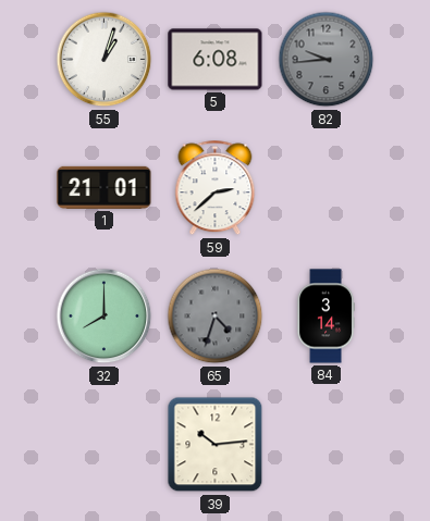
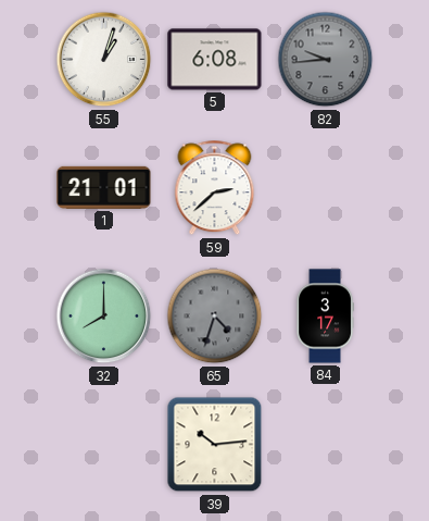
84: 3:14 -> 3:17 (325, 317)
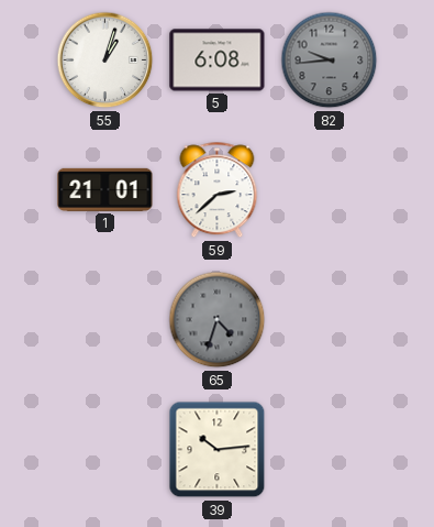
32: 8:00 -> none (104, 317)
84: 3:17 -> none (325, 317)
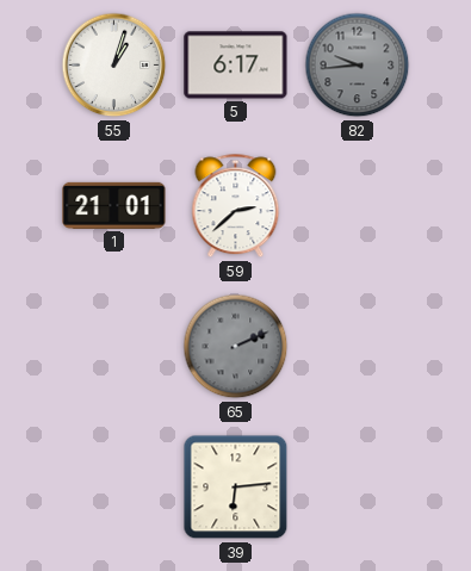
5: 6:08 -> 6:17 (236, 66)
65: 4:33 -> 2:11 (236, 347)
39: 10:14 -> 6:14 (236, 488)
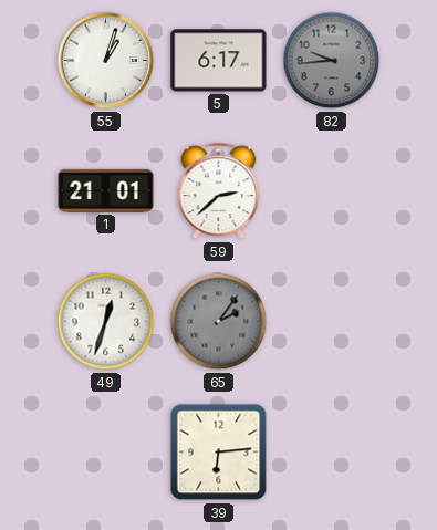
49: none -> 12:33 (106, 322)
65: 2:11 -> 2:06 (219, 322)
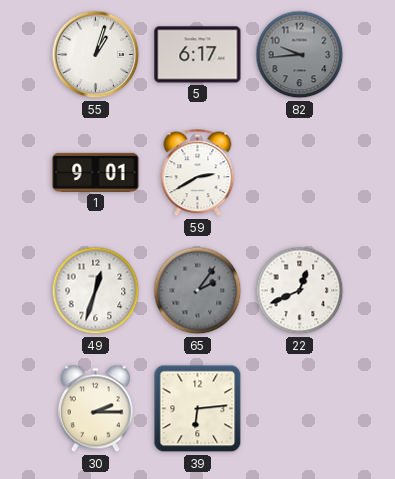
1: 21:01 -> 9:01 (96, 172)
59: 2:38 -> 2:40 (198, 173)
22: none -> 12:41 (300, 291)
30: none -> 2:15 (95, 409)
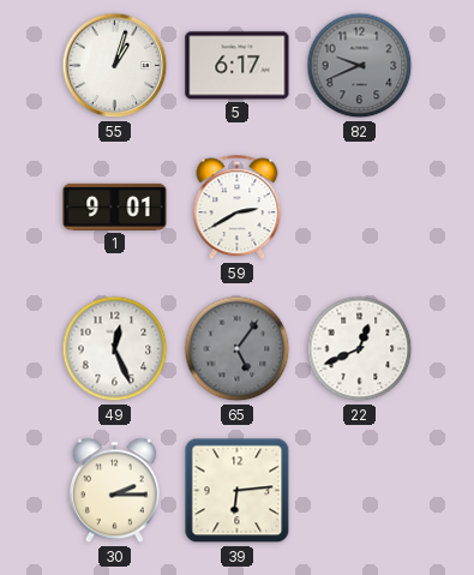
82: 9:44 -> 9:41 (360, 66)
49: 12:33 -> 12:26 (115, 349)
65: 2:06 -> 5:06 (238, 349)
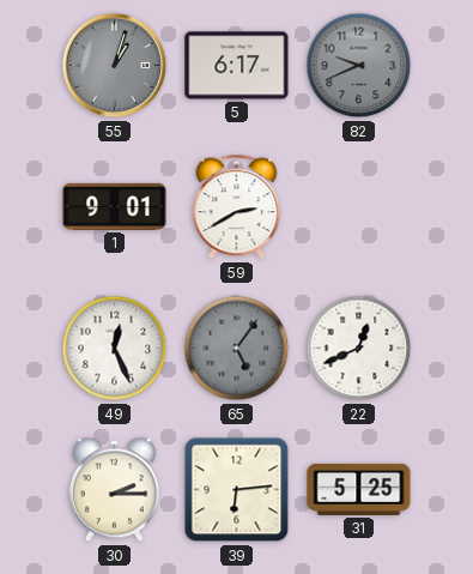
55 dial: white -> grey (115, 66)
31: none -> 5:25 (359, 489)
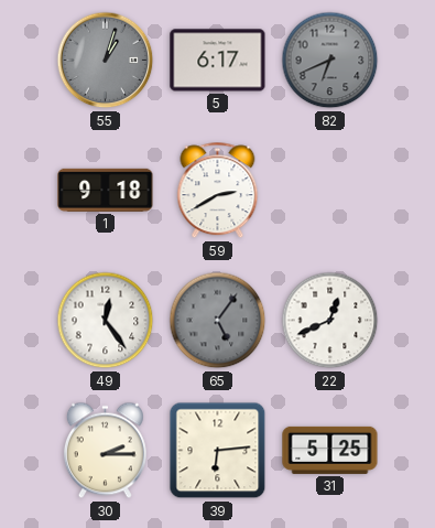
82: 9:41 -> 6:41 (330, 61)
1: 9:01 -> 9:18 (106, 190)
49: 12:26 -> 12:24 (106, 321)
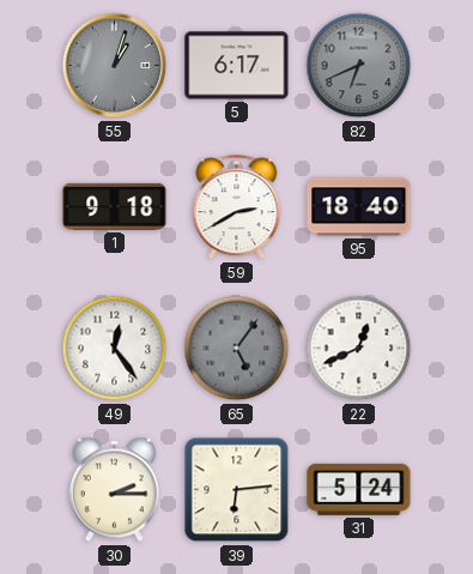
95: none -> 18:40 (359, 207)
31: 5:25 -> 5:24 (359, 489)
